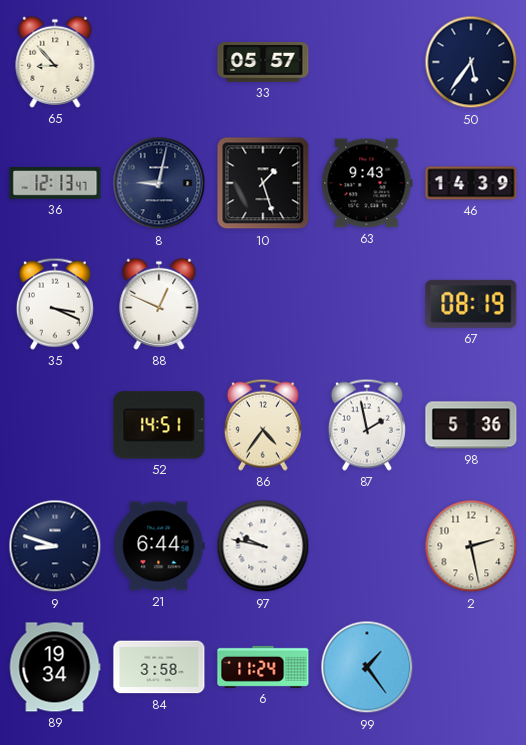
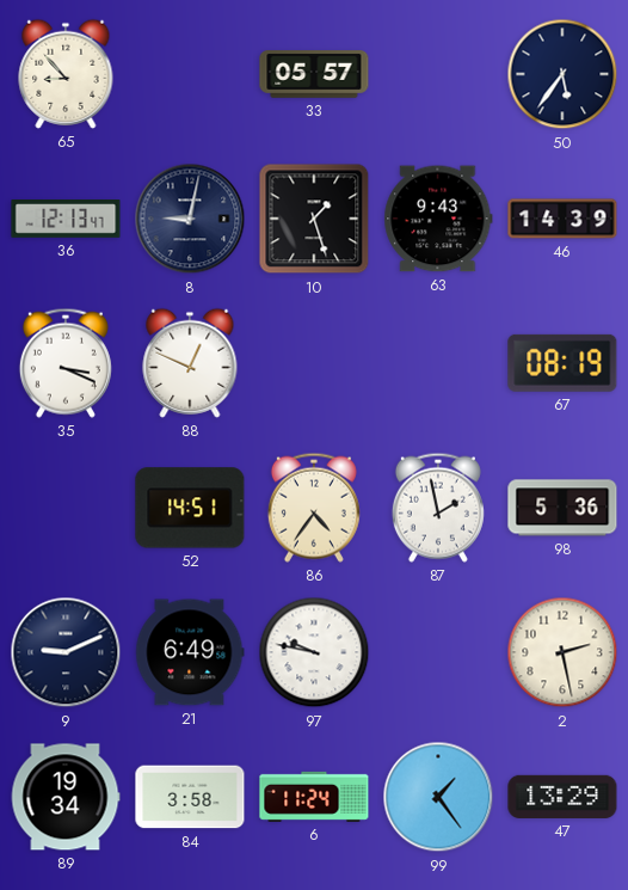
9: 8:48 -> 9:11 (66, 652)
21: 6:44 -> 6:49 (190, 652)
47: none -> 13:29 (562, 797)
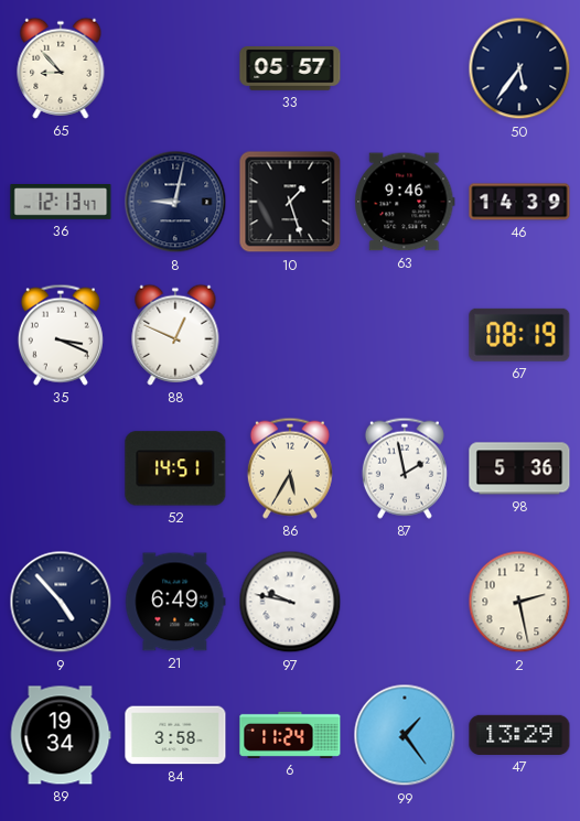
63: 9:43 -> 9:46 (405, 202)
86: 4:36 -> 5:35 (290, 468)
9: 9:11 -> 4:53 (61, 602)
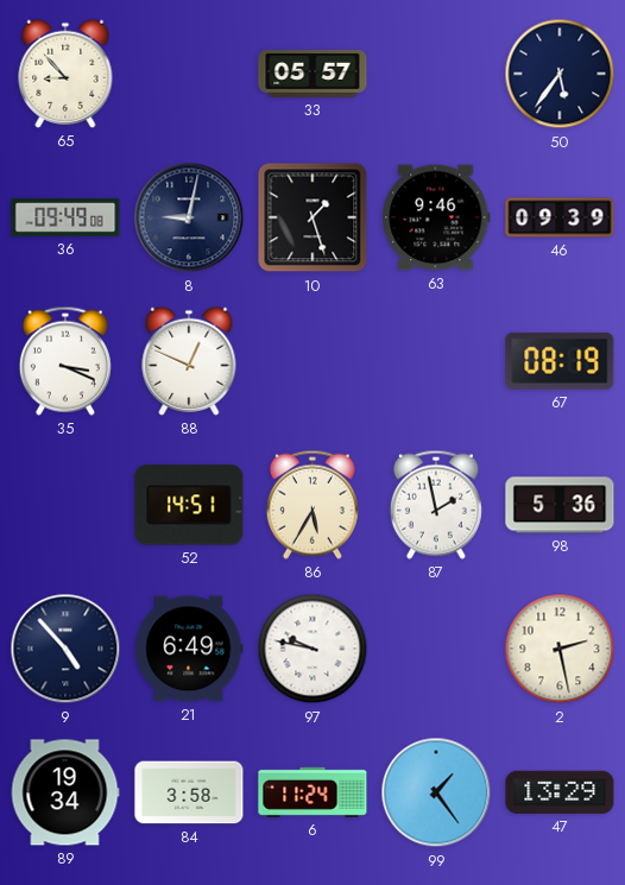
36: 12:13 -> 09:49 (65, 217)
46: 14:39 -> 09:39 (560, 217)
